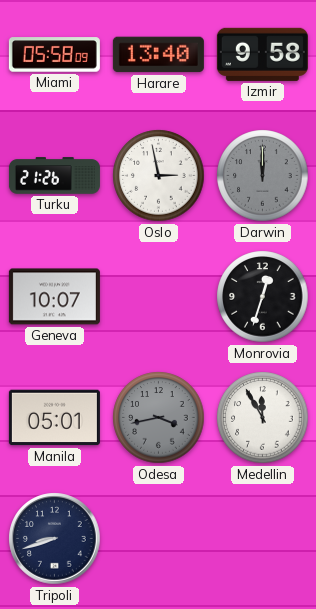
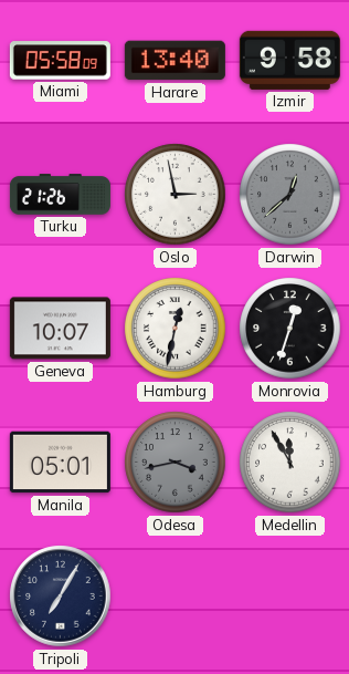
Darwin: 12:00 -> 12:38 (290, 195)
Hamburg: none -> 12:32 (176, 329)
Tripoli: 8:42 -> 7:05 (61, 597)
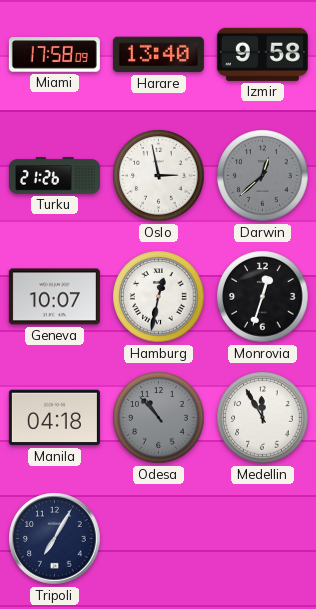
Miami: 05:58 -> 17:58 (54, 55)
Manila: 05:01 -> 04:18 (54, 418)
Odesa: 3:43 -> 10:53 (159, 418)
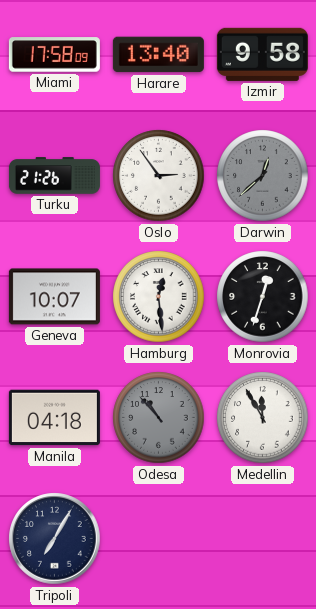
Oslo: 2:58 -> 2:54 (159, 176)
Hamburg: 12:32 -> 12:29 (159, 297)
